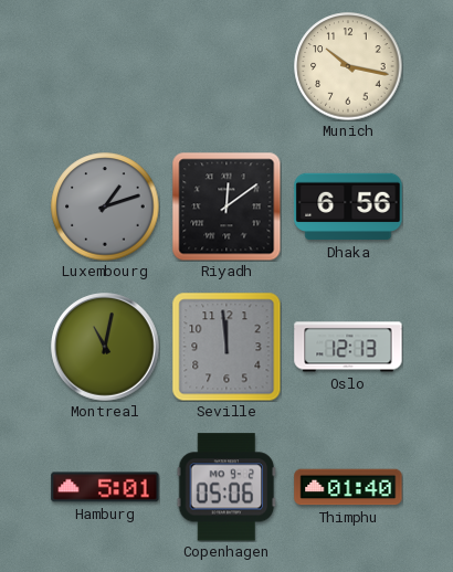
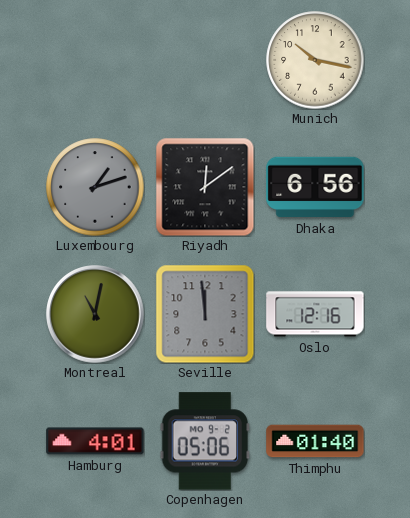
Oslo: 12:13 -> 12:16 (315, 314)
Hamburg: 5:01 -> 4:01 (95, 441)
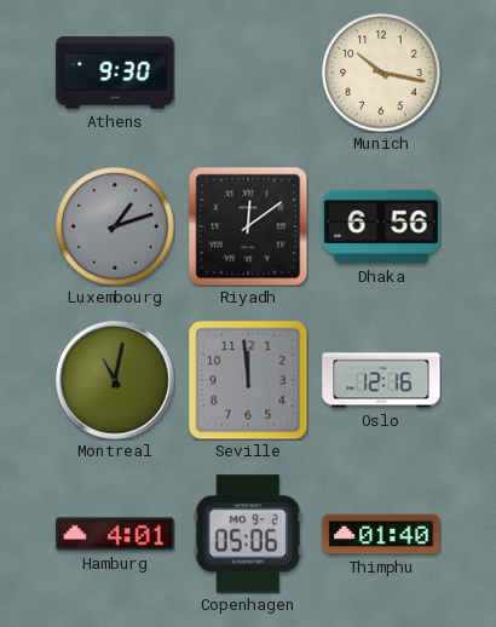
Athens: none -> 9:30 (115, 73)
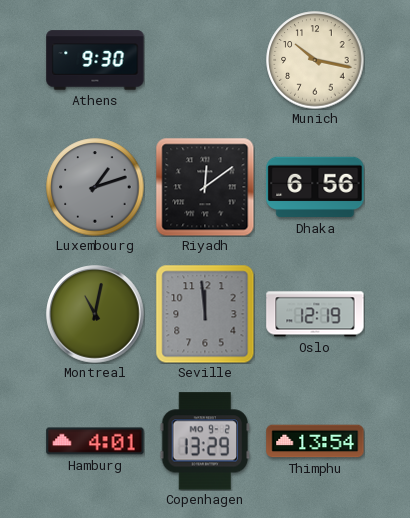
Oslo: 12:16 -> 12:19 (315, 314)
Copenhagen: 05:06 -> 13:29 (205, 441)
Thimphu: 01:40 -> 13:54 (315, 441)
